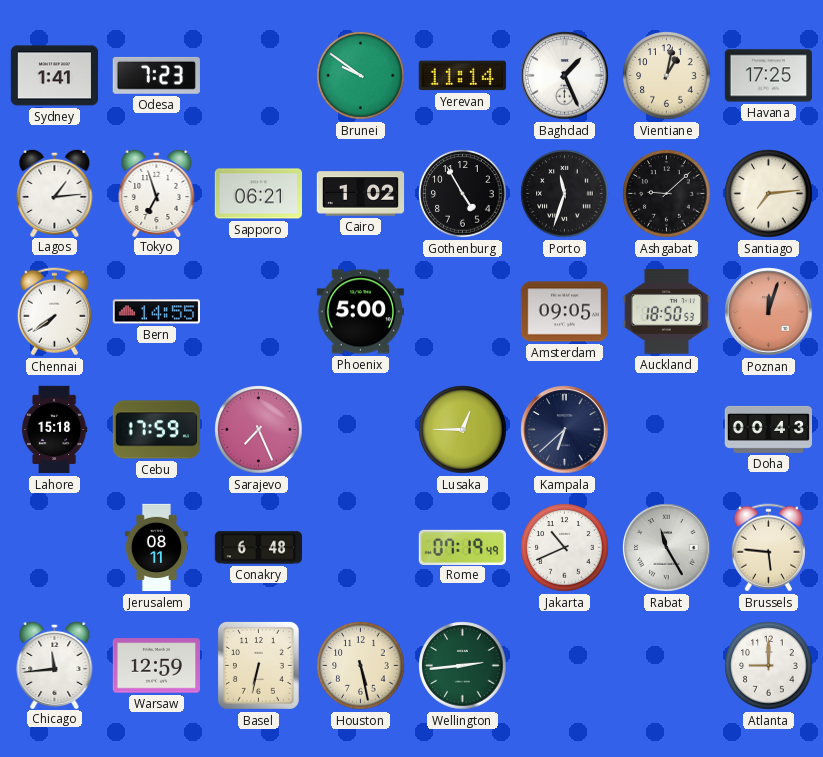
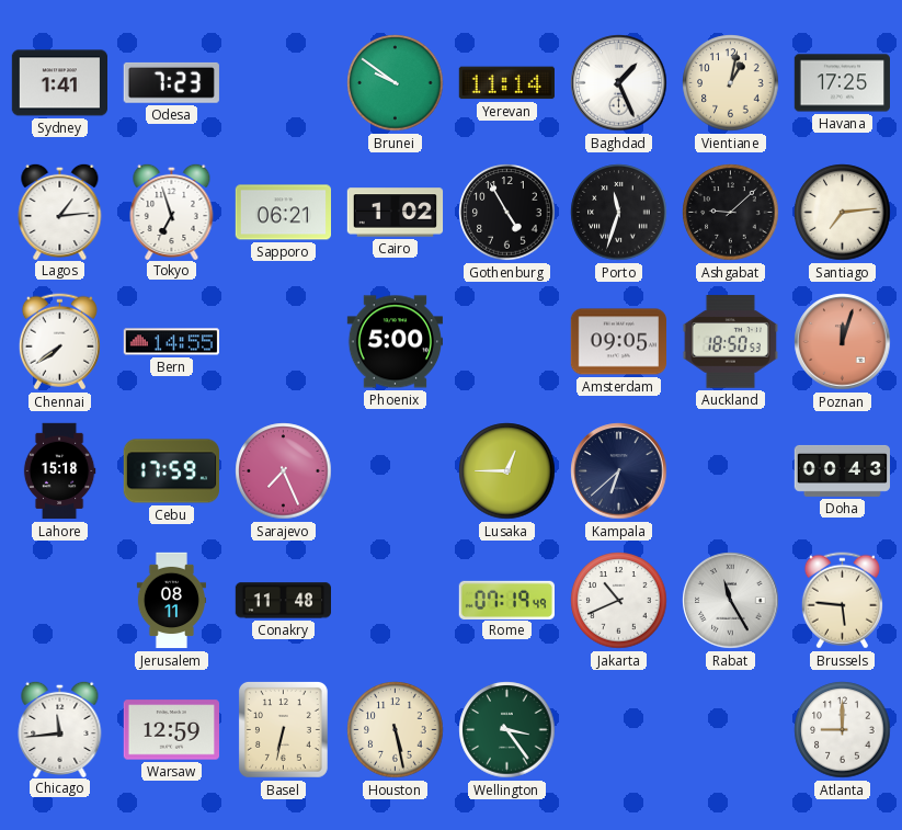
Conakry: 6:48 -> 11:48 (283, 601)
Wellington: 2:44 -> 3:24 (507, 730)
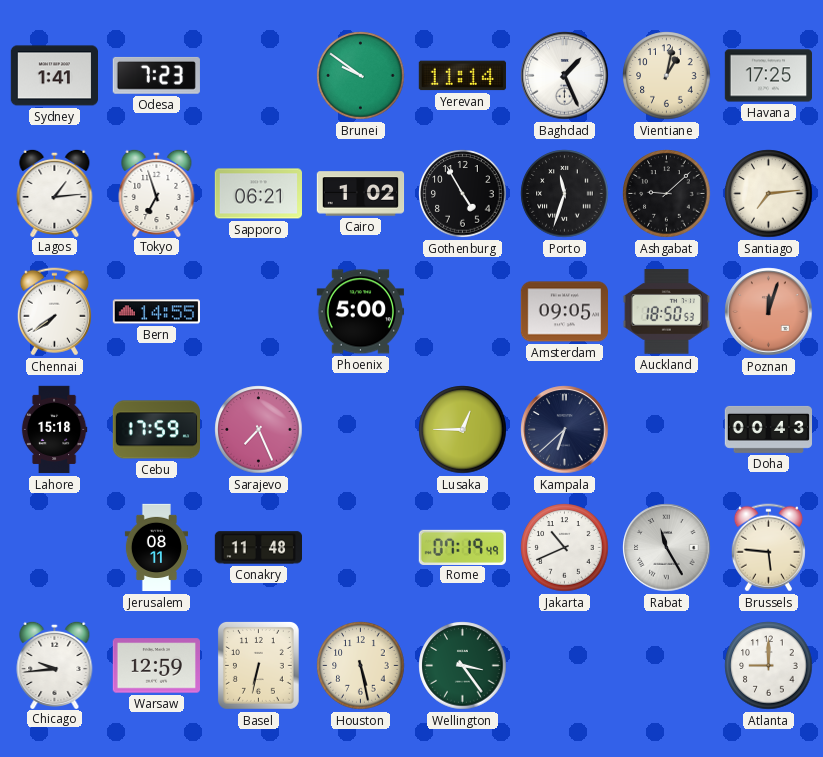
Chicago: 11:44 -> 9:44 (55, 664)
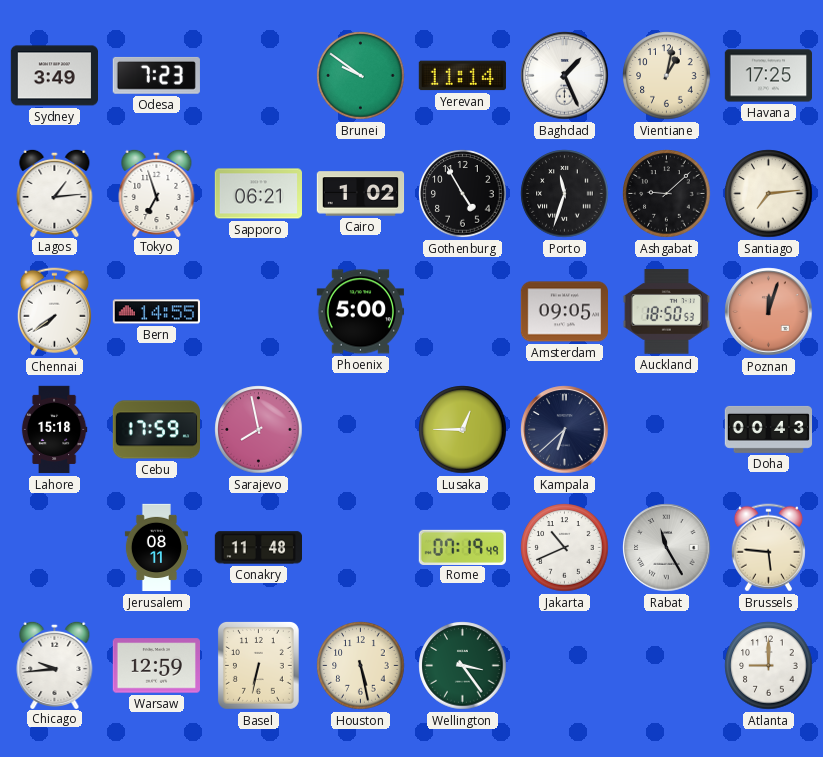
Sydney: 1:41 -> 3:49 (54, 76)
Sarajevo: 7:26 -> 7:58 (259, 430)
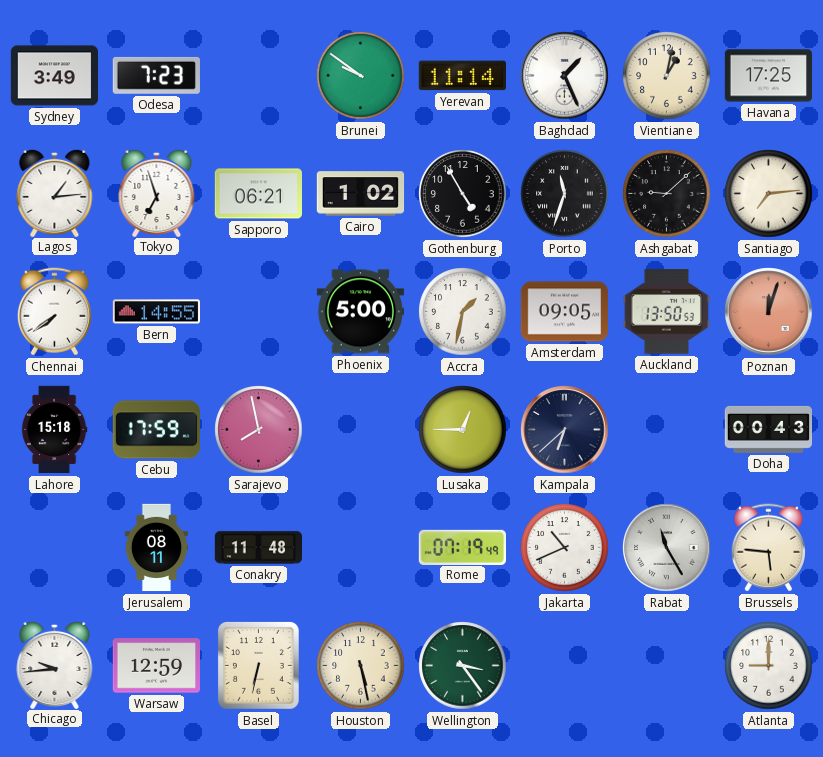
Accra: none -> 1:32 (463, 312)
Auckland: 18:50 -> 13:50 (666, 312)
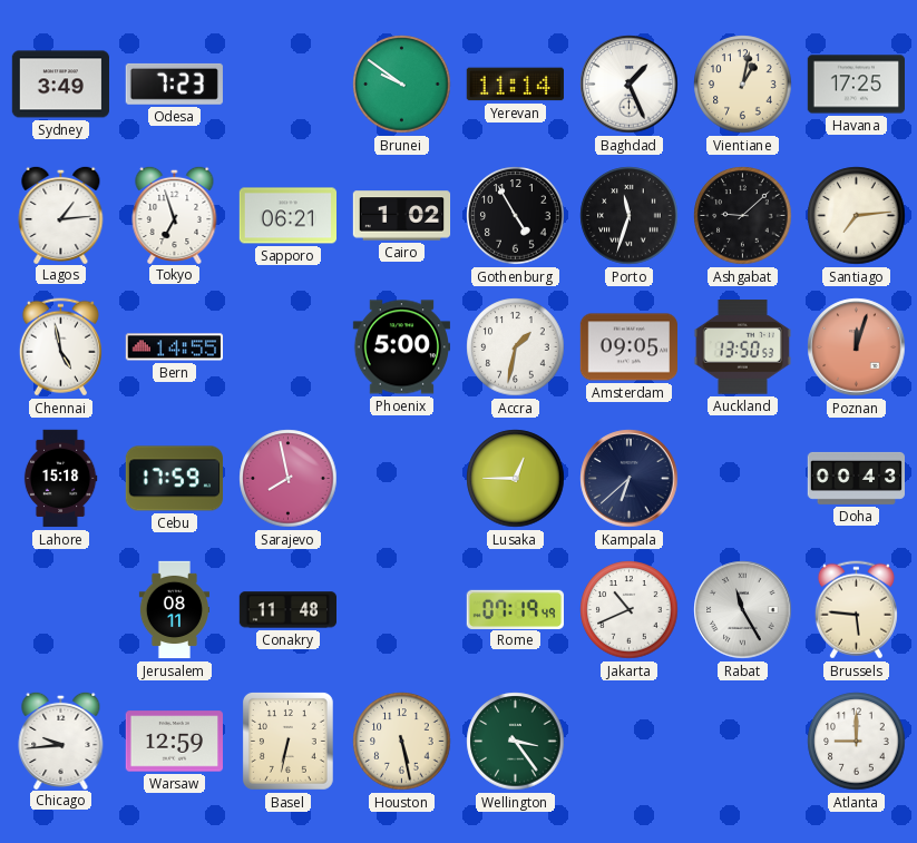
Chennai: 7:39 -> 4:58 (60, 347)
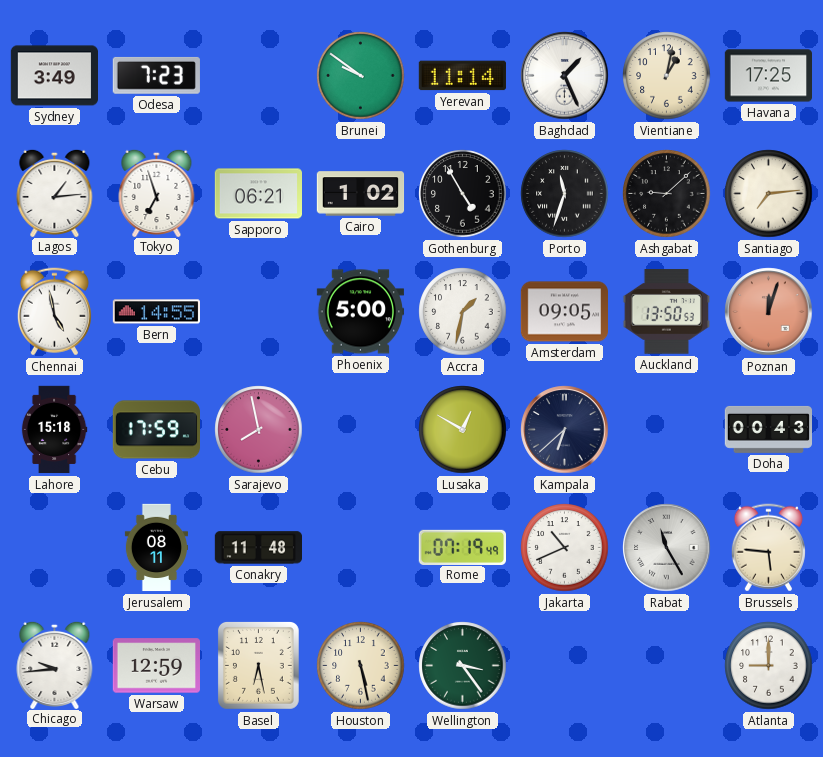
Lusaka: 12:45 -> 12:50 (463, 430)
Basel: 6:32 -> 6:28 (258, 665)
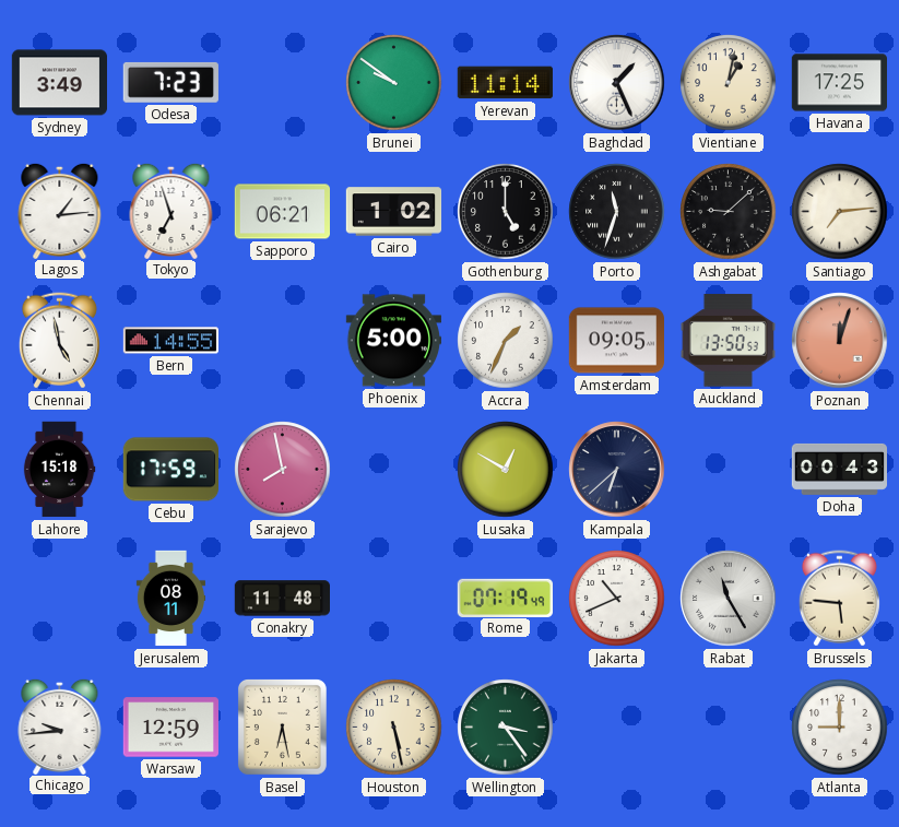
Gothenburg: 4:55 -> 5:00 (506, 212)
Accra: 1:32 -> 1:34 (506, 341)
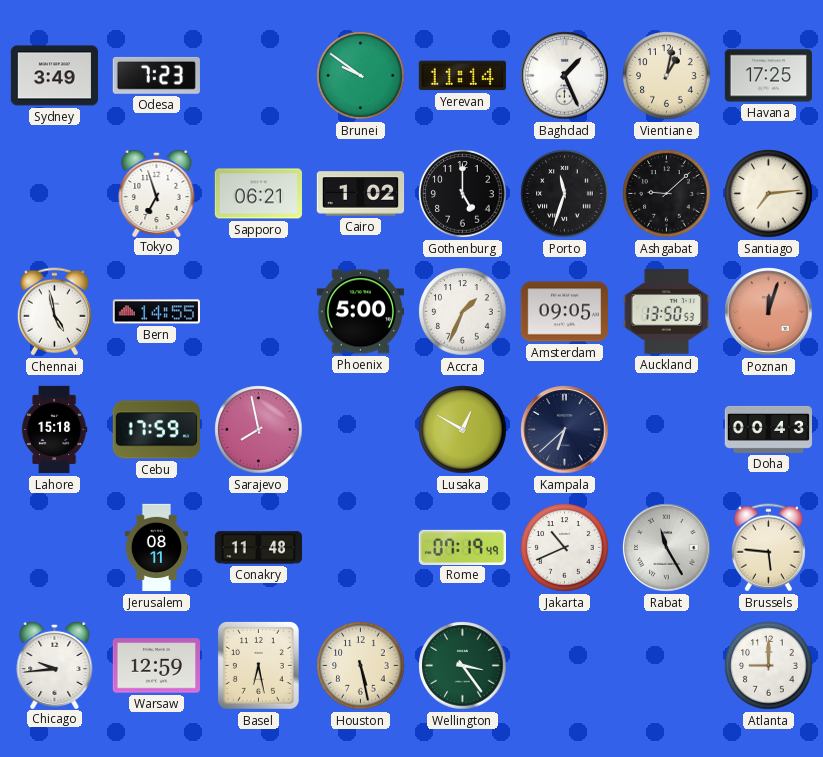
Lagos: 1:14 -> none (60, 210)
